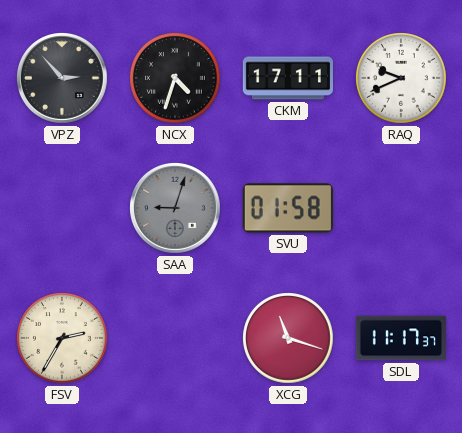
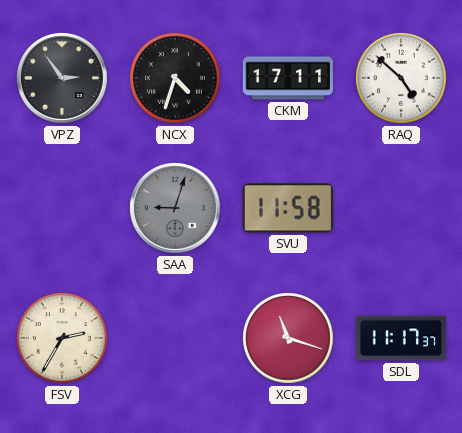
VPZ: 2:53 -> 2:54 (63, 79)
RAQ: 9:41 -> 4:52 (401, 78)
SVU: 01:58 -> 11:58 (288, 208)
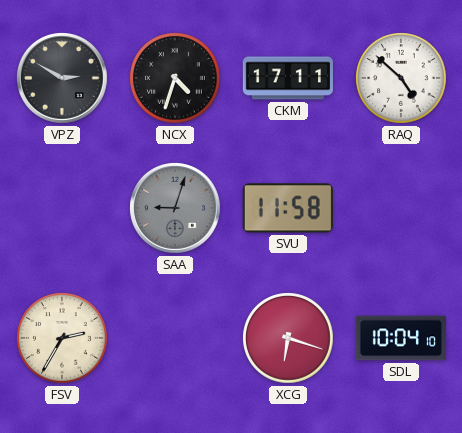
VPZ: 2:54 -> 2:50 (63, 79)
XCG: 11:18 -> 6:18 (288, 338)
SDL: 11:17 -> 10:04 (401, 338)
